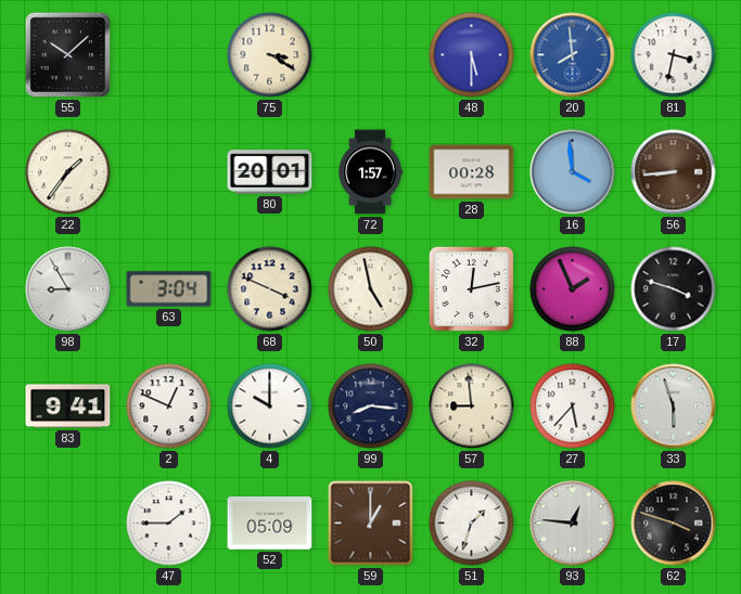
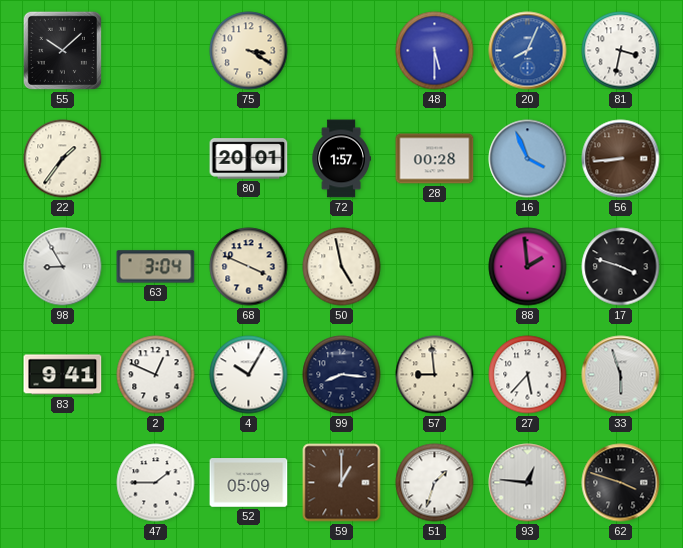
20: 7:59 -> 8:04 (528, 51)
16: 3:59 -> 3:56 (528, 159)
32: 12:13 -> none (471, 288)
88: 1:56 -> 1:59 (528, 267)
4: 10:00 -> 10:05 (249, 375)
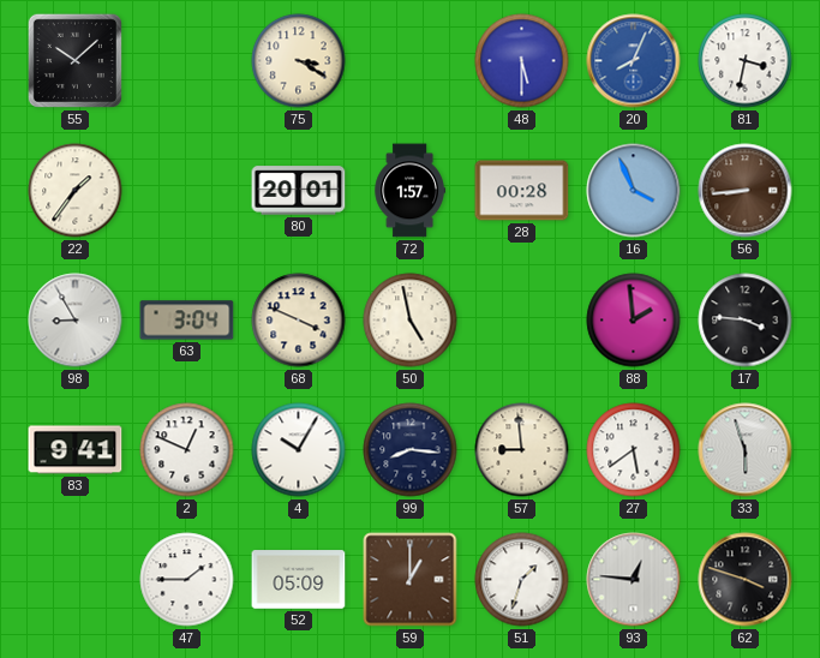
17: 3:48 -> 3:46 (746, 321)
27: 5:37 -> 5:39 (634, 450)
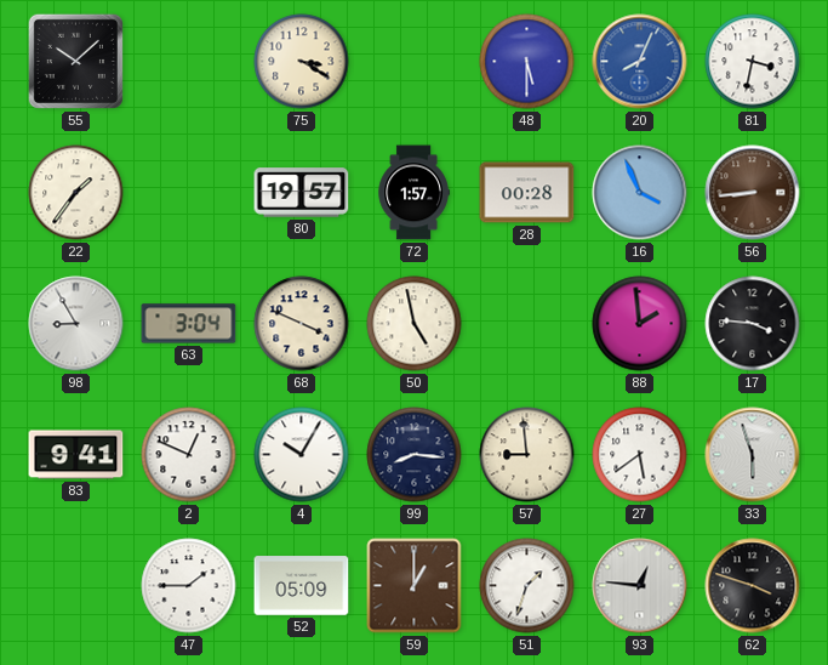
80: 20:01 -> 19:57 (302, 193)
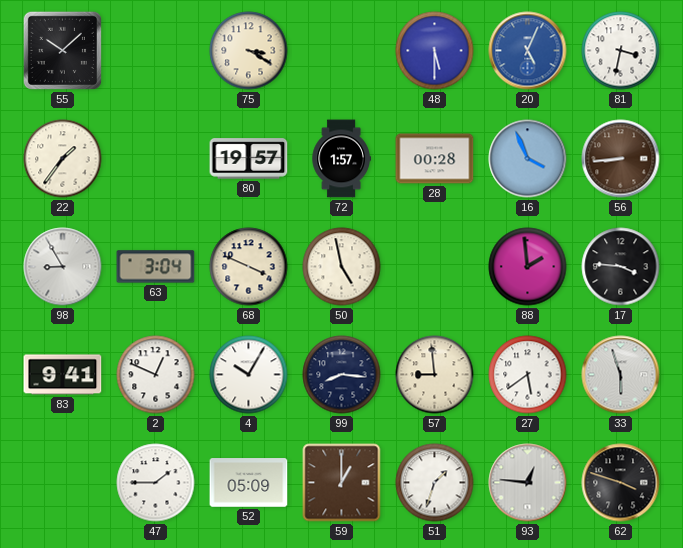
20: 8:04 -> 5:04 (528, 51)
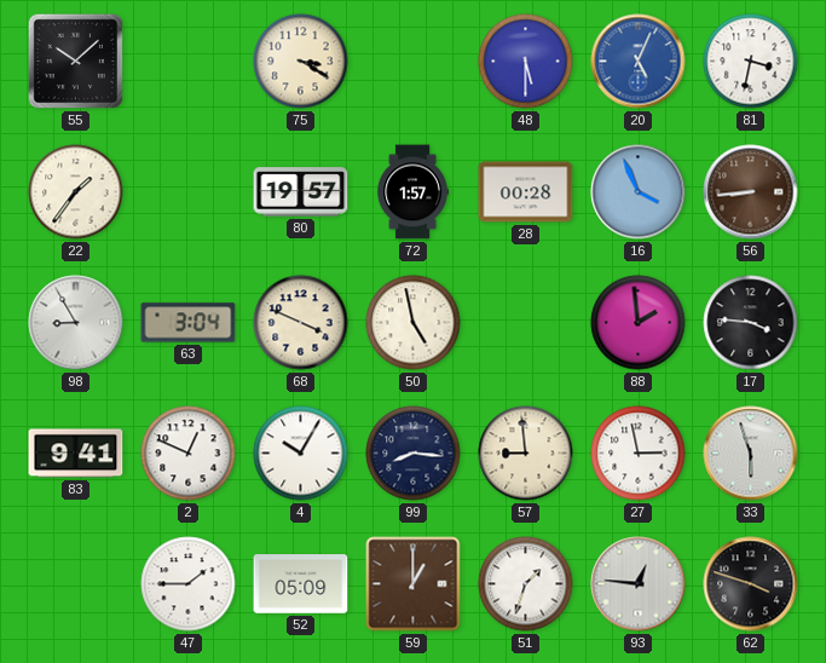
27: 5:39 -> 2:58 (639, 454)
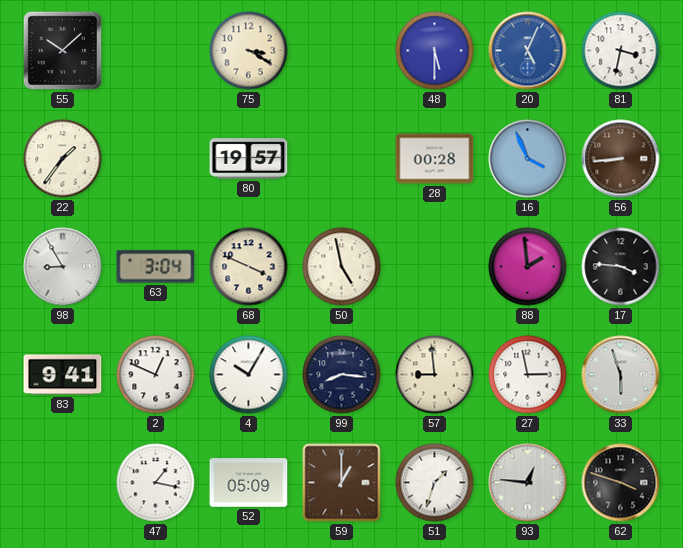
72: 1:57 -> none (412, 192)
47: 1:45 -> 1:17 (156, 483)
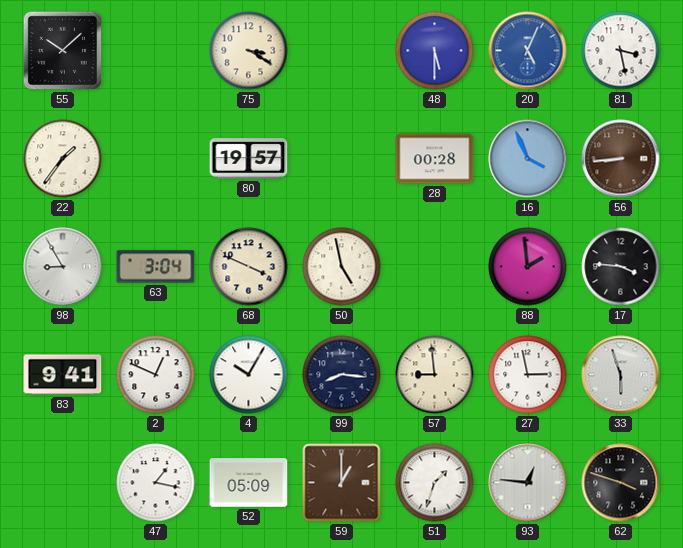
81: 3:32 -> 3:28 (621, 51)
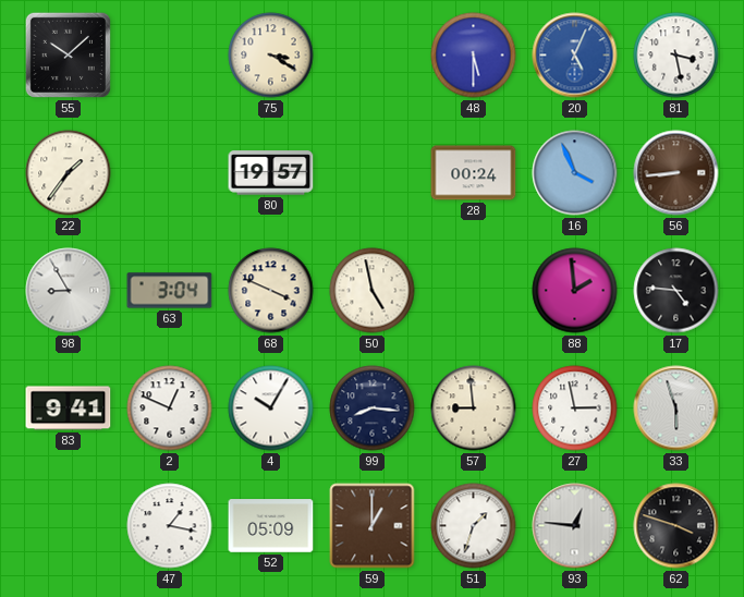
28: 00:28 -> 00:24 (474, 173)
17: 3:46 -> 4:46 (676, 291)
